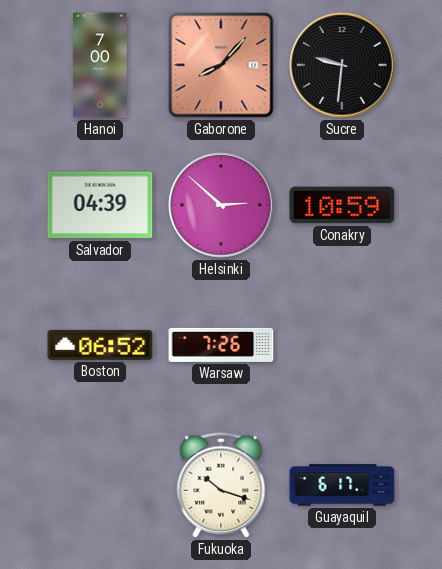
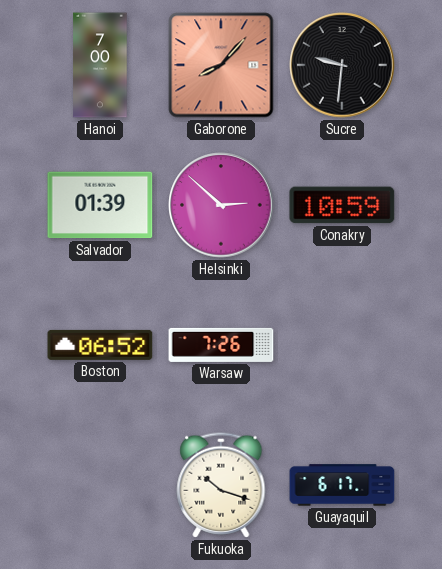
Salvador: 04:39 -> 01:39 (100, 205)
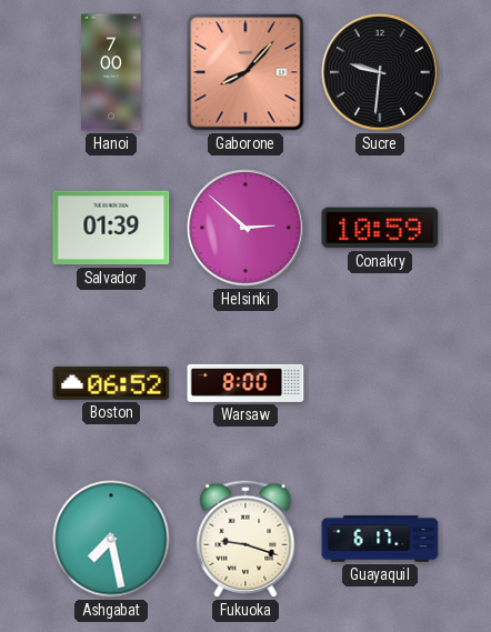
Warsaw: 7:26 -> 8:00 (245, 383)
Ashgabat: none -> 7:28 (111, 539)
Fukuoka: 10:18 -> 9:18 (245, 539)
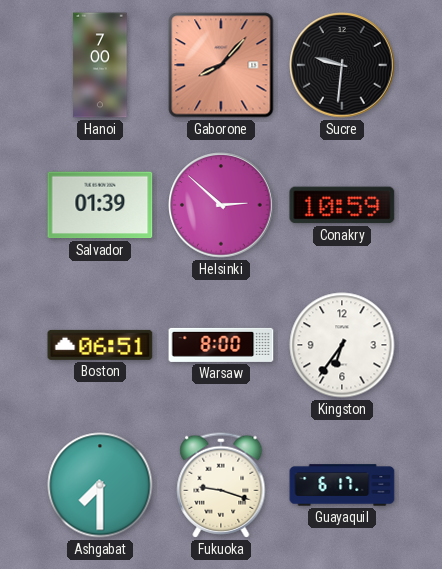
Boston: 06:52 -> 06:51 (100, 345)
Kingston: none -> 6:36 (342, 345)
Ashgabat: 7:28 -> 7:30 (100, 485)
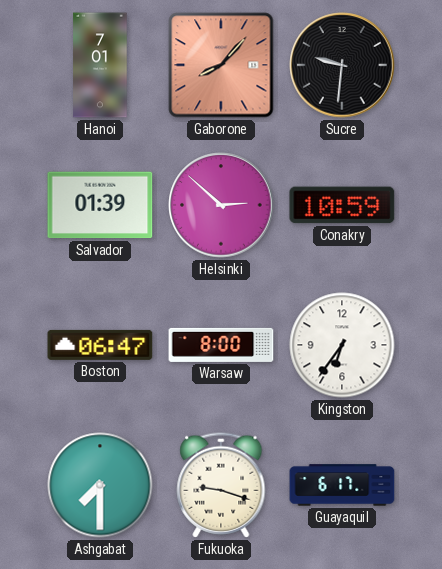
Hanoi: 7:00 -> 7:01 (100, 65)
Boston: 06:51 -> 06:47 (100, 345)
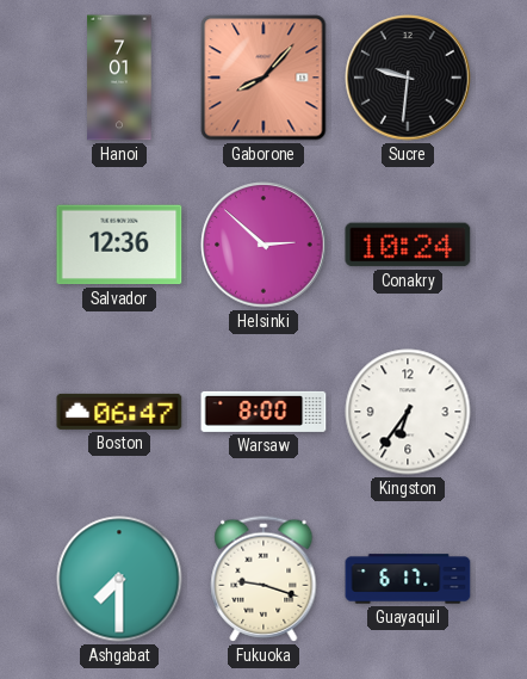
Salvador: 01:39 -> 12:36 (119, 245)
Conakry: 10:59 -> 10:24 (408, 245)
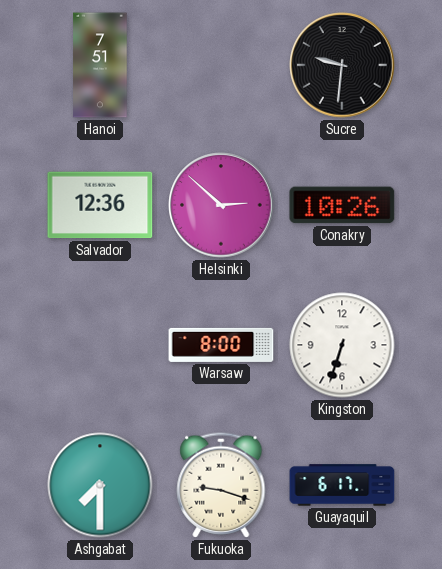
Hanoi: 7:01 -> 7:51 (100, 65)
Gaborone: 8:07 -> none (263, 78)
Conakry: 10:24 -> 10:26 (342, 205)
Boston: 06:47 -> none (119, 412)
Kingston: 6:36 -> 6:33 (342, 345)
